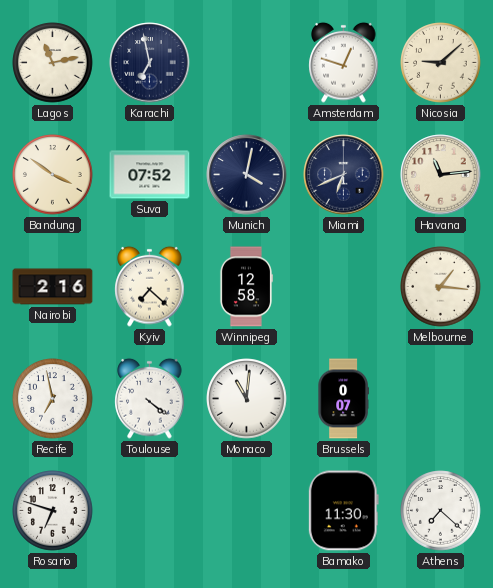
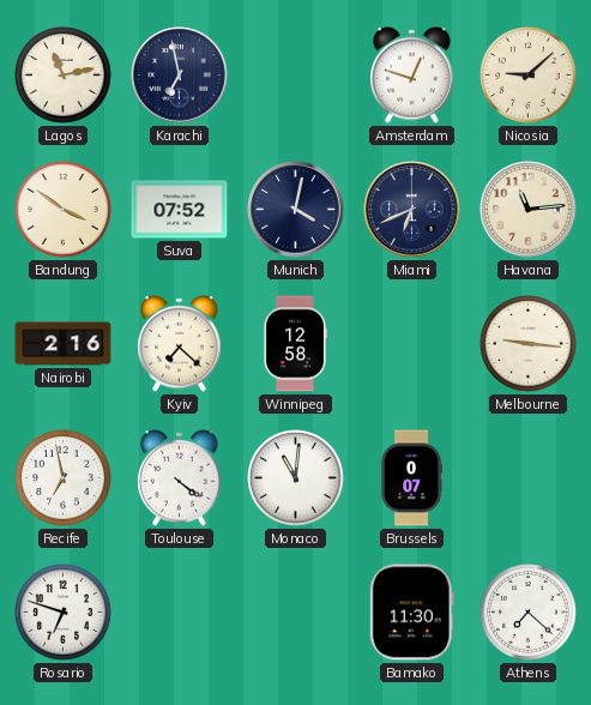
Melbourne: 1:16 -> 9:16 (529, 344)
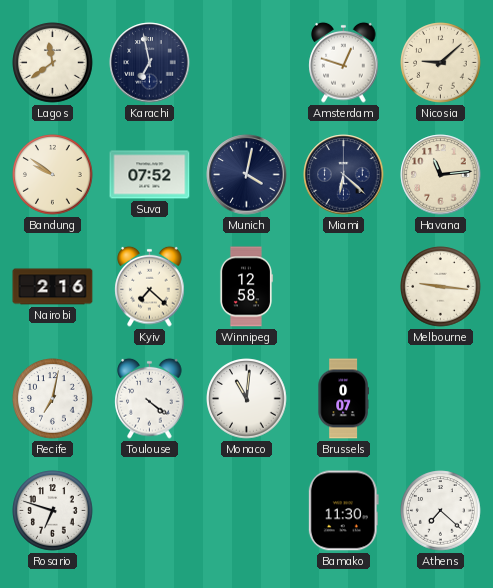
Lagos: 11:13 -> 11:39 (53, 63)
Bandung: 3:51 -> 9:51 (53, 175)
Miami: 6:41 -> 6:22 (344, 175)
Recife: 6:58 -> 7:02 (53, 399)
